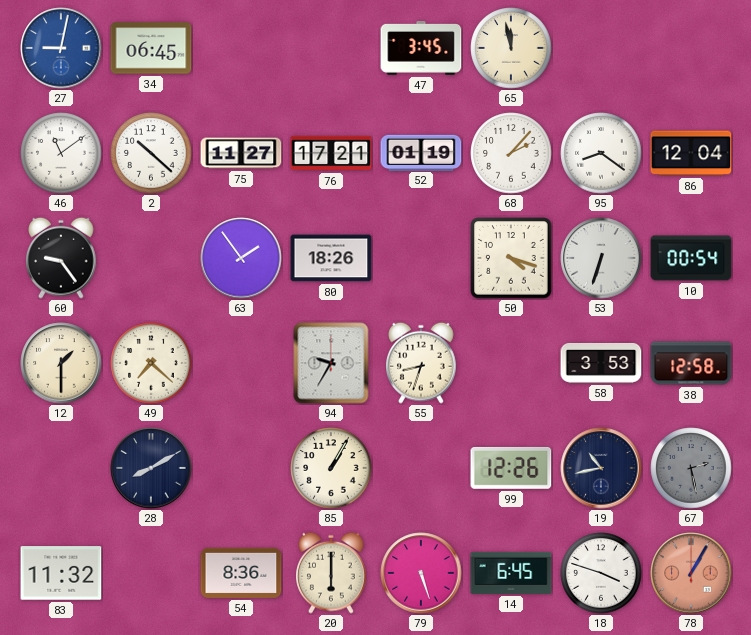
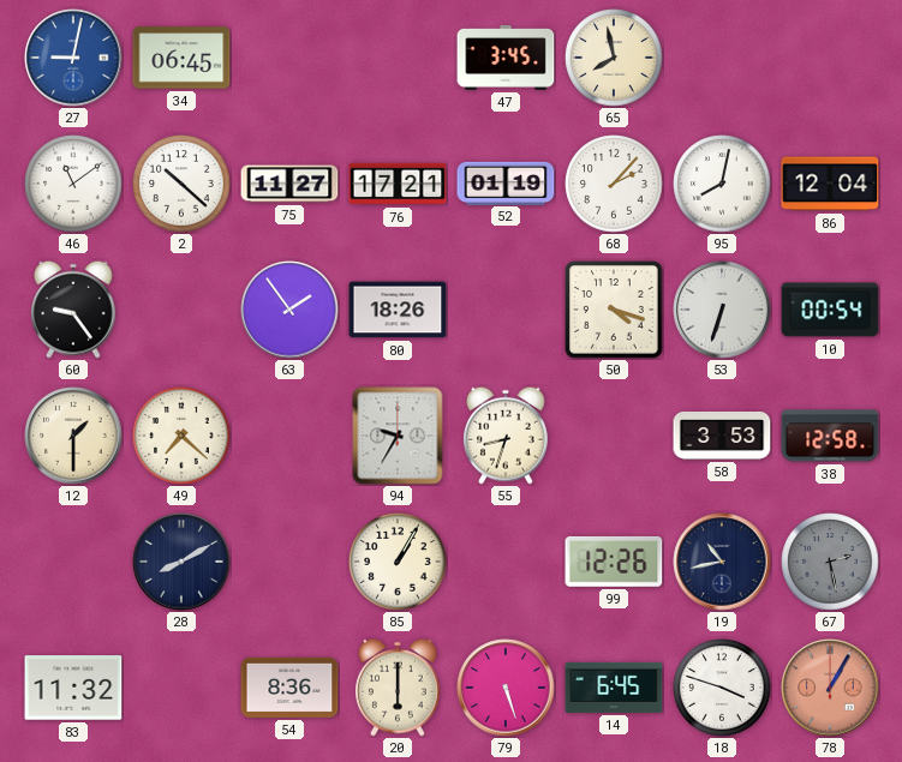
65: 11:58 -> 7:58 (614, 58)
95: 8:21 -> 8:02 (722, 184)
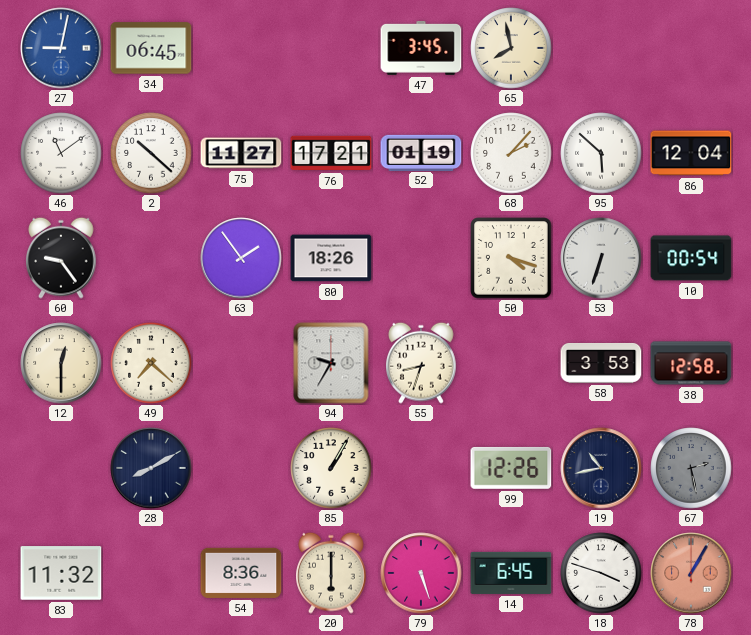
95: 8:02 -> 5:52 (601, 153)
12: 1:30 -> 12:30 (61, 363)
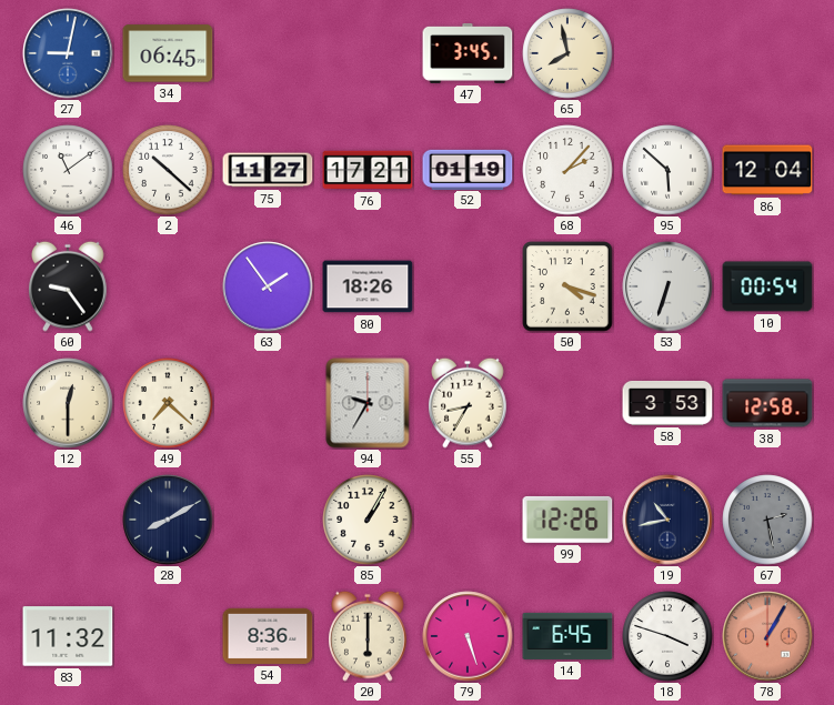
55: 8:33 -> 8:35 (468, 403)
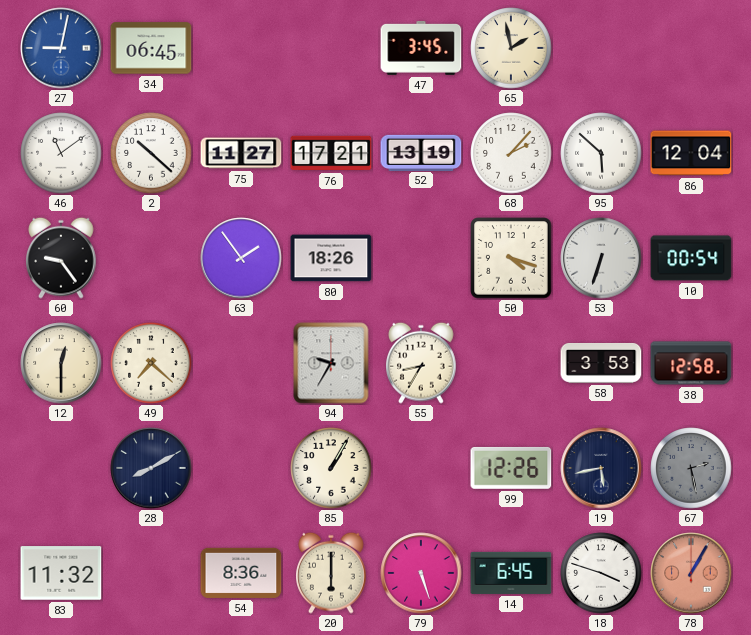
65: 7:58 -> 1:58 (511, 48)
52: 01:19 -> 13:19 (421, 152)
19: 10:43 -> 5:43 (601, 468)
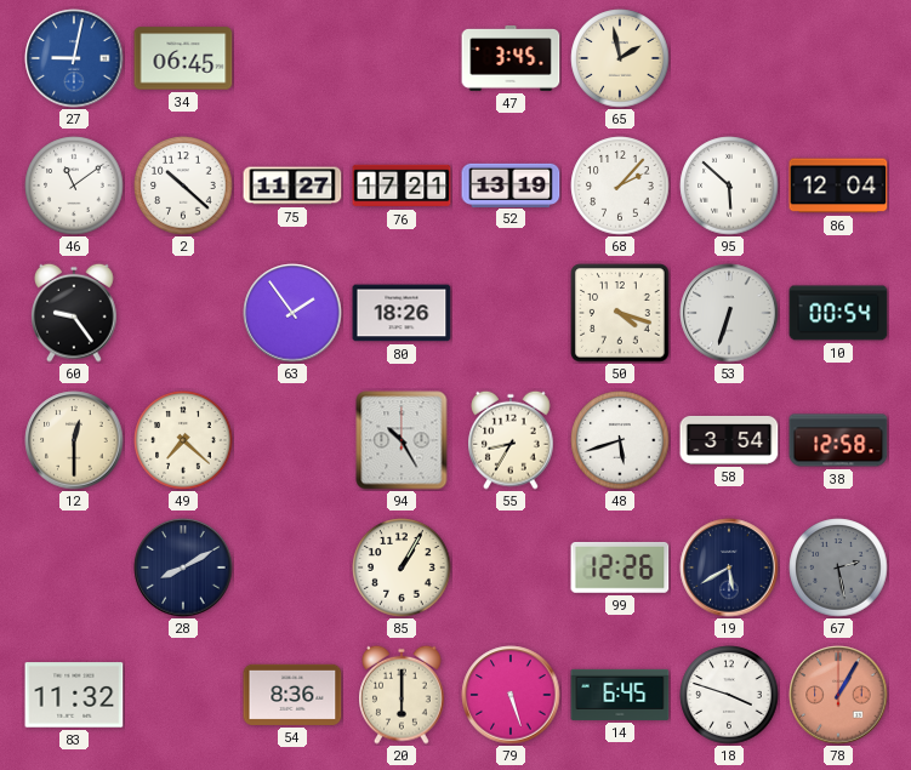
94: 9:35 -> 10:25 (402, 440)
48: none -> 5:42 (620, 440)
58: 3:53 -> 3:54 (729, 440)
19: 5:43 -> 5:40 (729, 567)
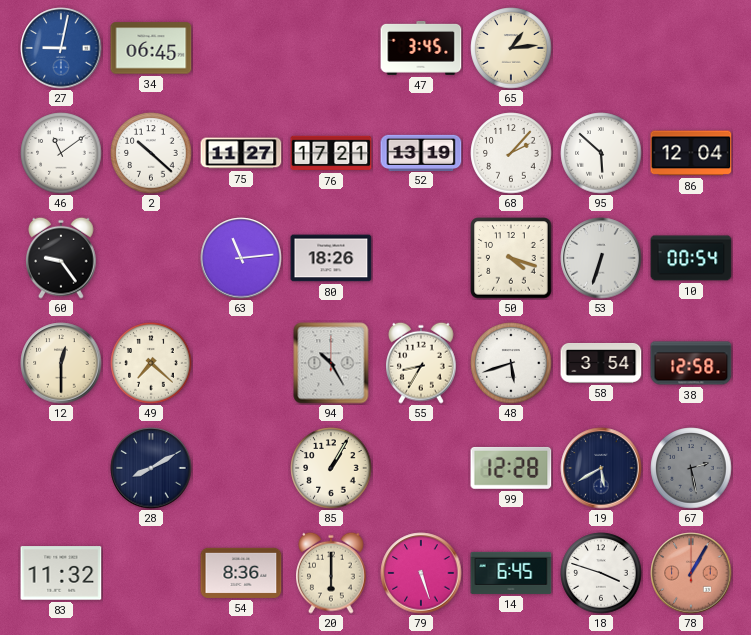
65: 1:58 -> 1:14 (511, 48)
63: 1:54 -> 11:14 (241, 258)
99: 12:26 -> 12:28 (511, 468)
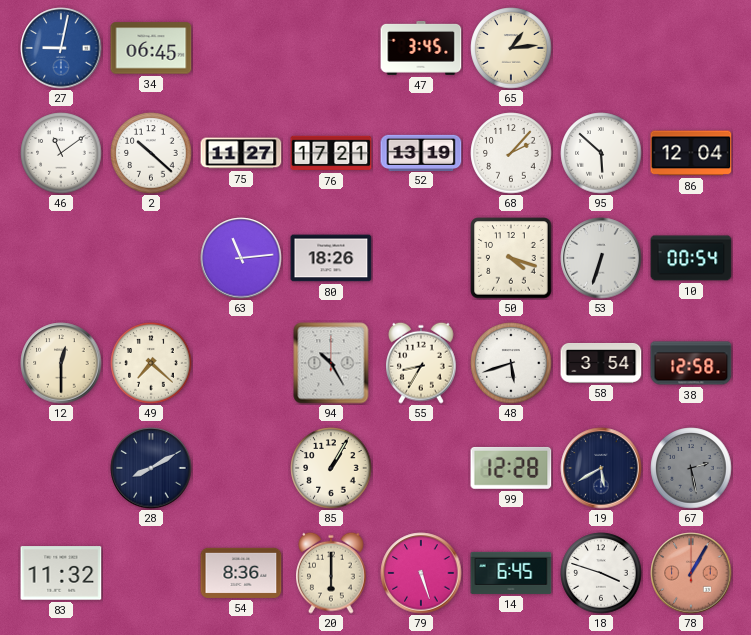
60: 9:24 -> none (61, 258)
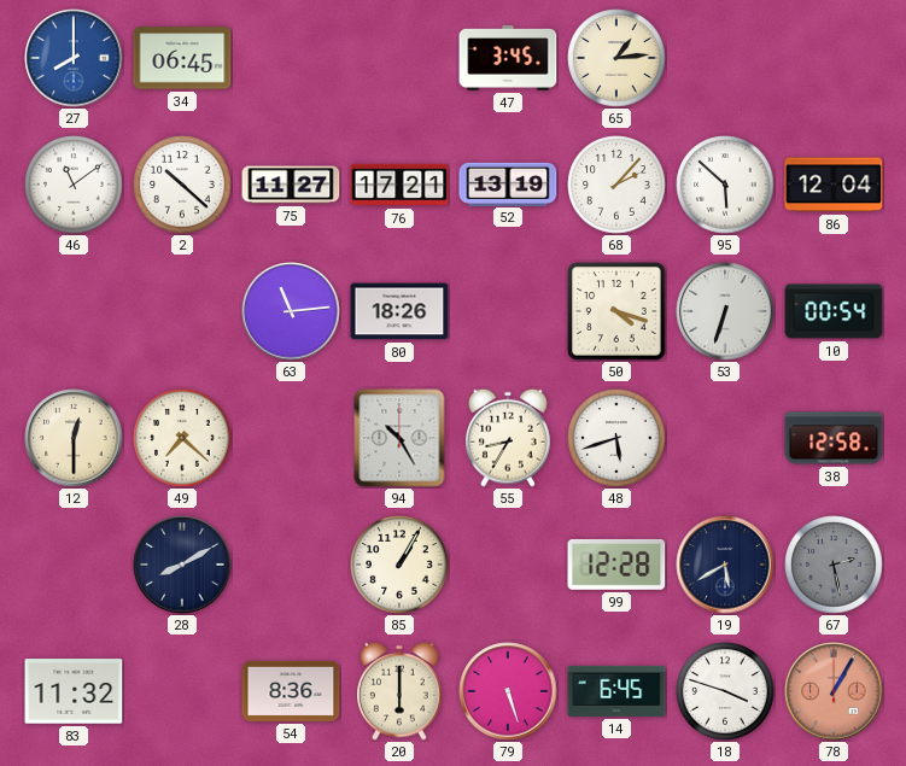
27: 9:02 -> 8:00 (74, 58)
58: 3:54 -> none (601, 363)
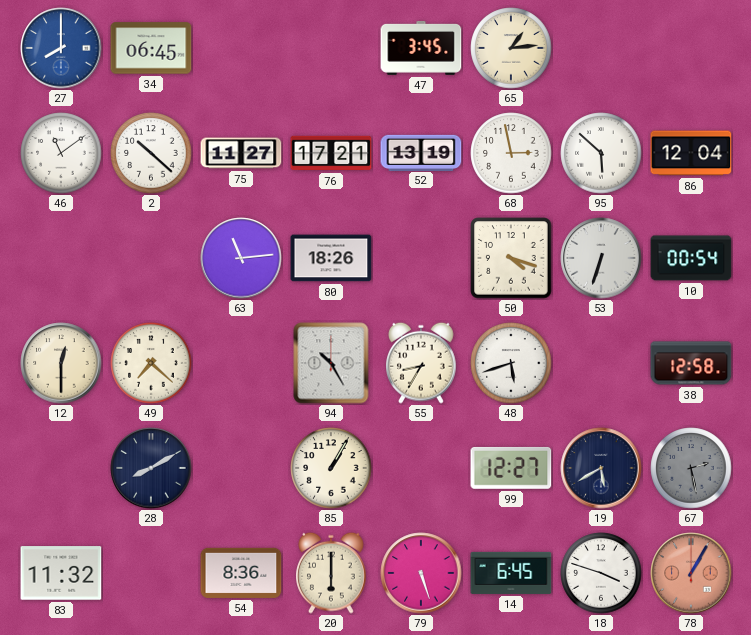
68: 2:07 -> 2:58 (511, 153)
99: 12:28 -> 12:27 (511, 468)
